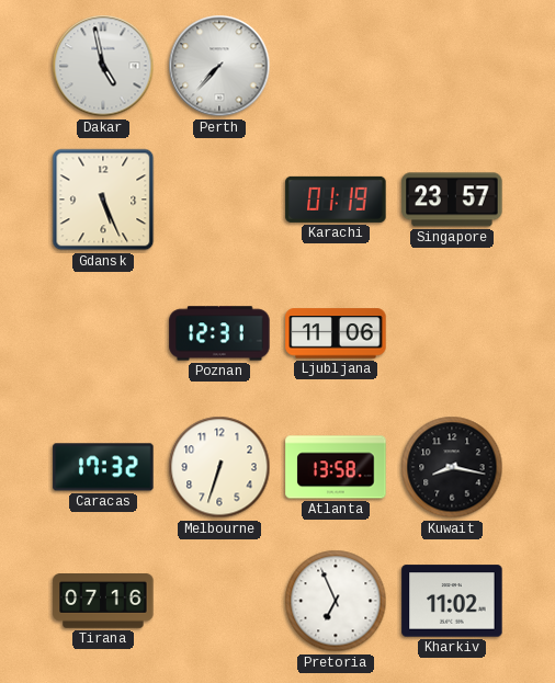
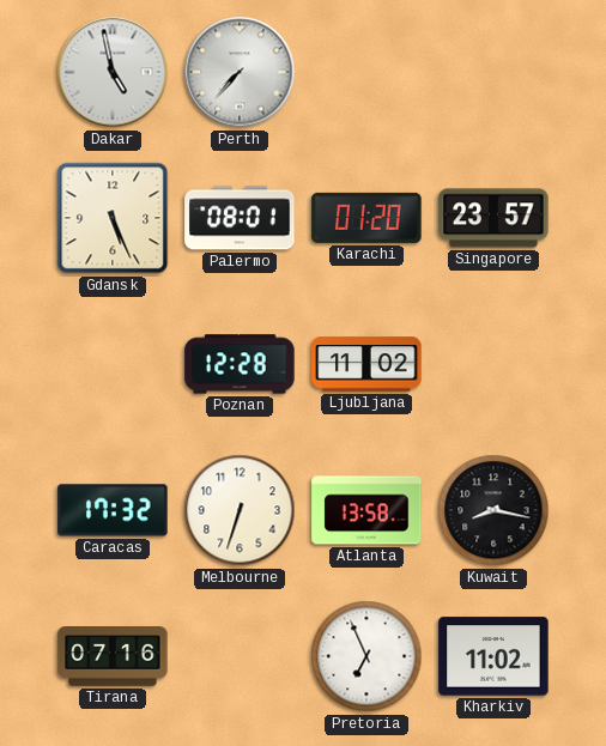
Palermo: none -> 08:01 (240, 218)
Karachi: 01:19 -> 01:20 (366, 218)
Poznan: 12:31 -> 12:28 (240, 364)
Ljubljana: 11:06 -> 11:02 (366, 364)
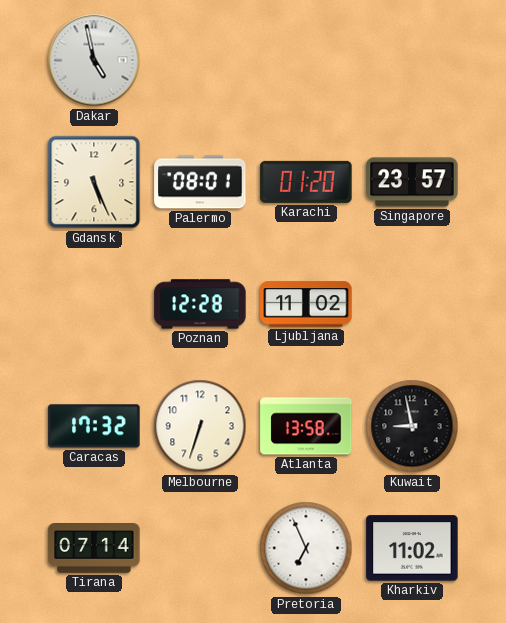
Perth: 7:37 -> none (240, 72)
Kuwait: 8:17 -> 8:58 (412, 426)
Tirana: 07:16 -> 07:14 (94, 549)
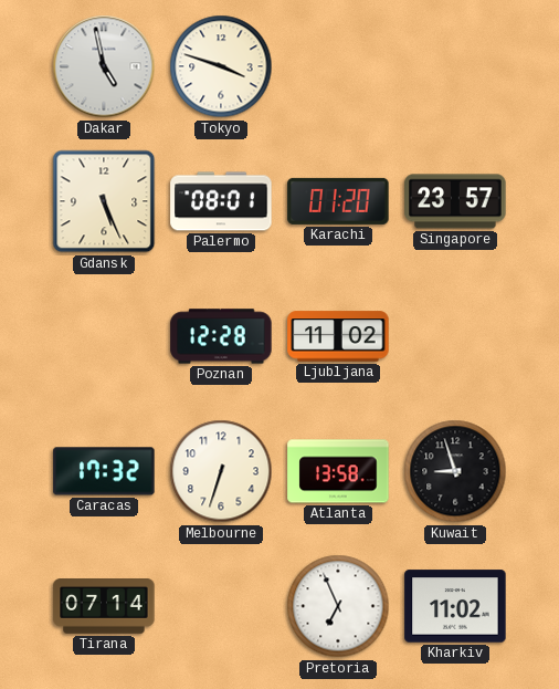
Tokyo: none -> 3:48 (221, 66)
Kuwait: 8:58 -> 8:57 (455, 471)
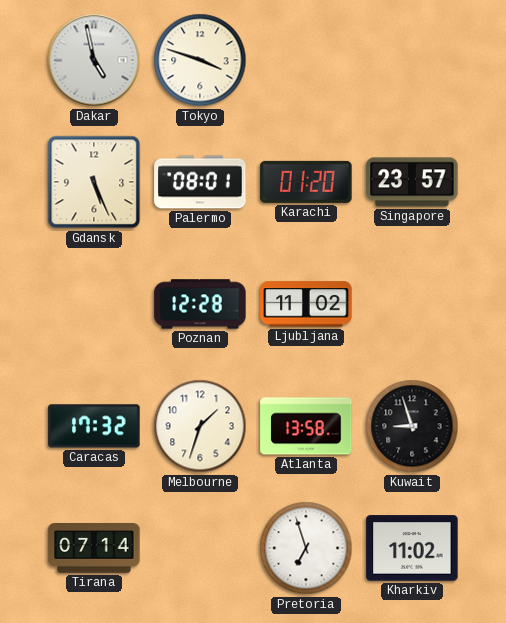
Melbourne: 6:33 -> 1:33 (200, 426)
Pretoria: 6:56 -> 6:57 (306, 548)
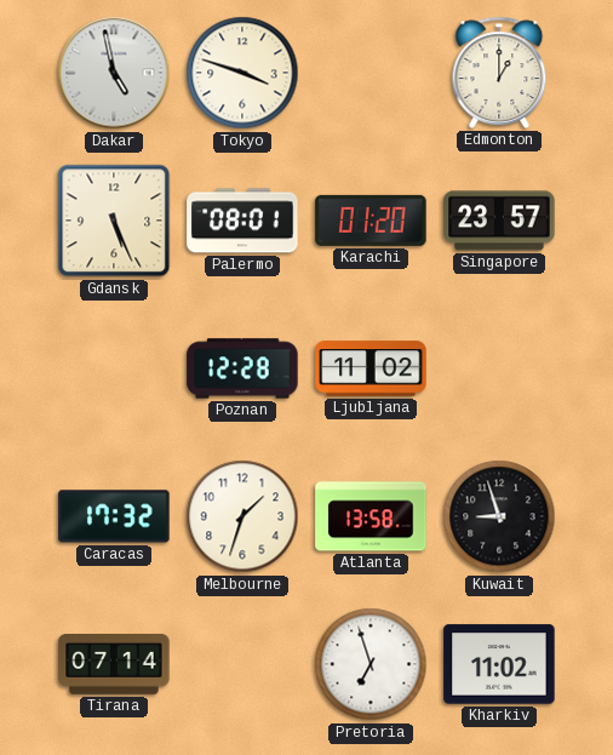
Edmonton: none -> 1:00 (499, 73)
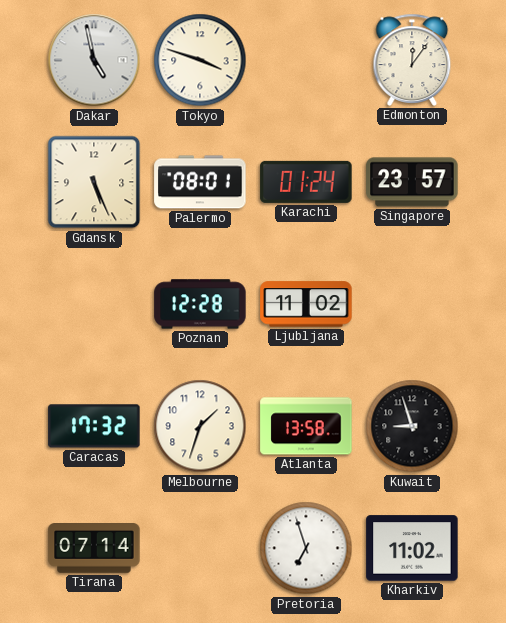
Edmonton: 1:00 -> 12:06 (412, 60)
Karachi: 01:20 -> 01:24 (306, 182)
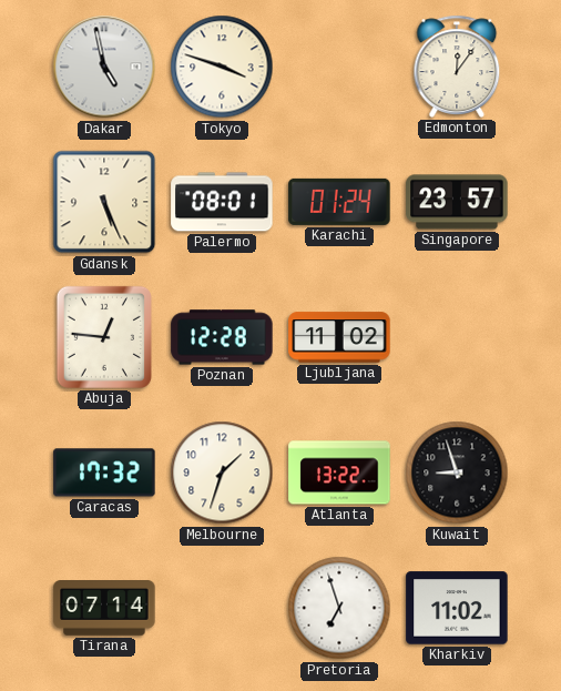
Abuja: none -> 12:46 (104, 337)
Atlanta: 13:58 -> 13:22 (339, 472)
